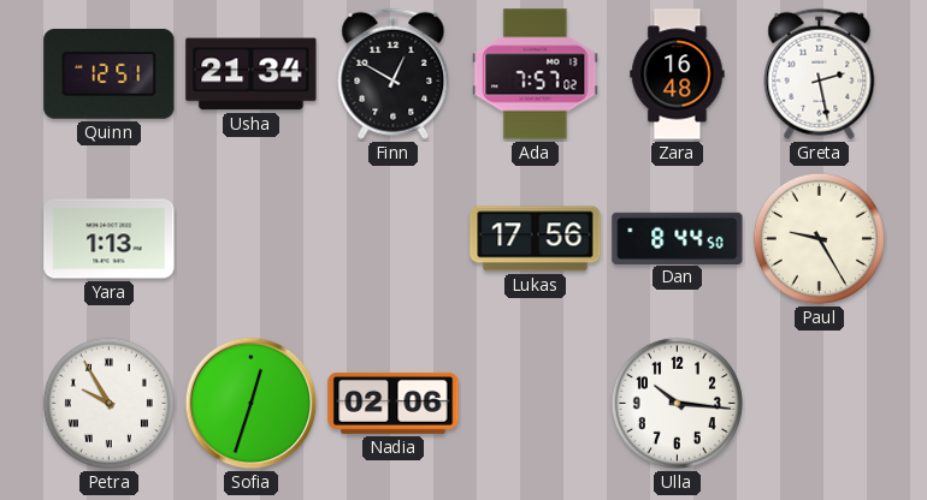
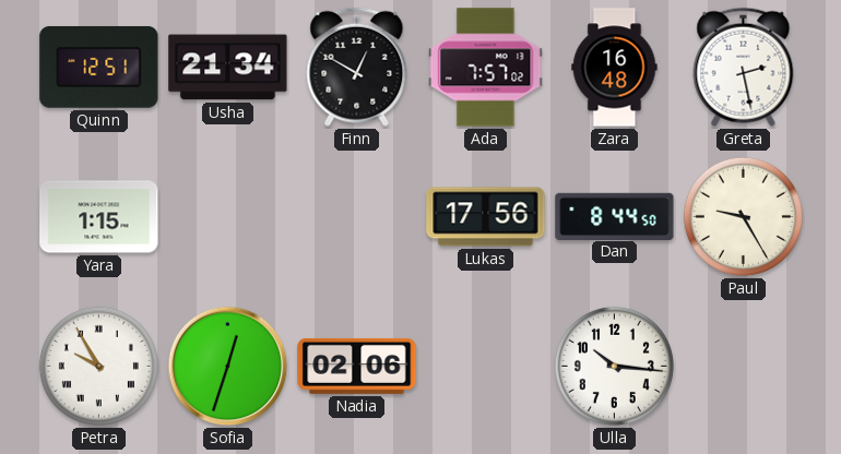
Yara: 1:13 -> 1:15 (99, 217)
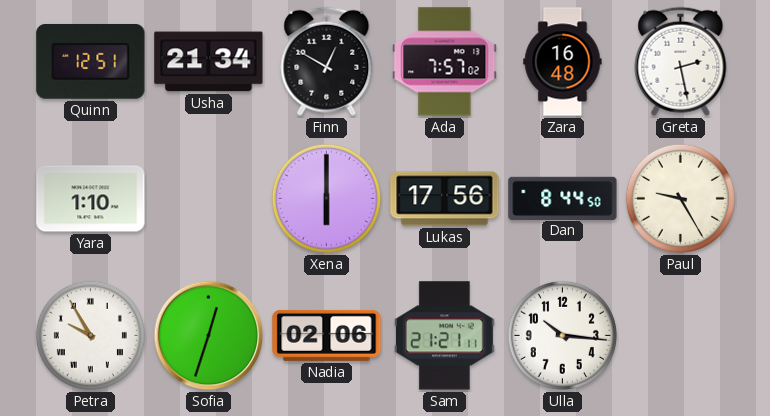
Yara: 1:15 -> 1:10 (91, 199)
Xena: none -> 6:00 (326, 198)
Sam: none -> 21:21 (444, 336)
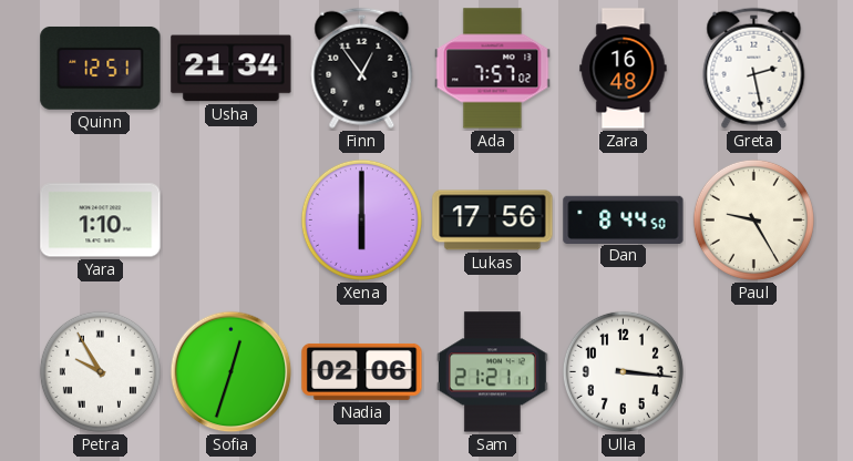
Finn: 12:50 -> 12:54 (362, 68)
Ulla: 10:16 -> 3:16 (623, 371)
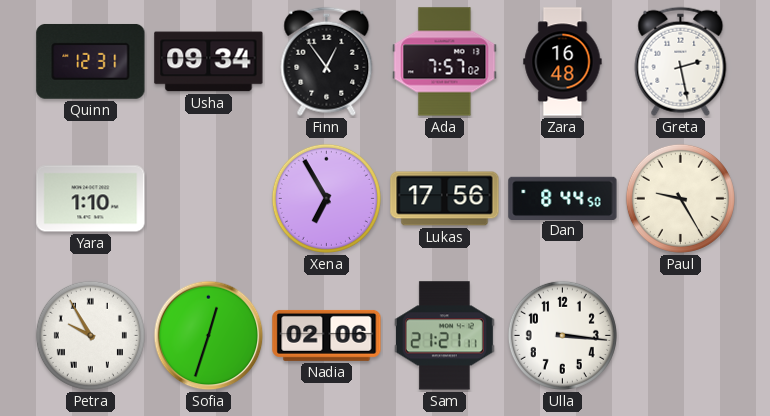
Quinn: 12:51 -> 12:31 (91, 61)
Usha: 21:34 -> 09:34 (209, 62)
Xena: 6:00 -> 6:55 (326, 198)
